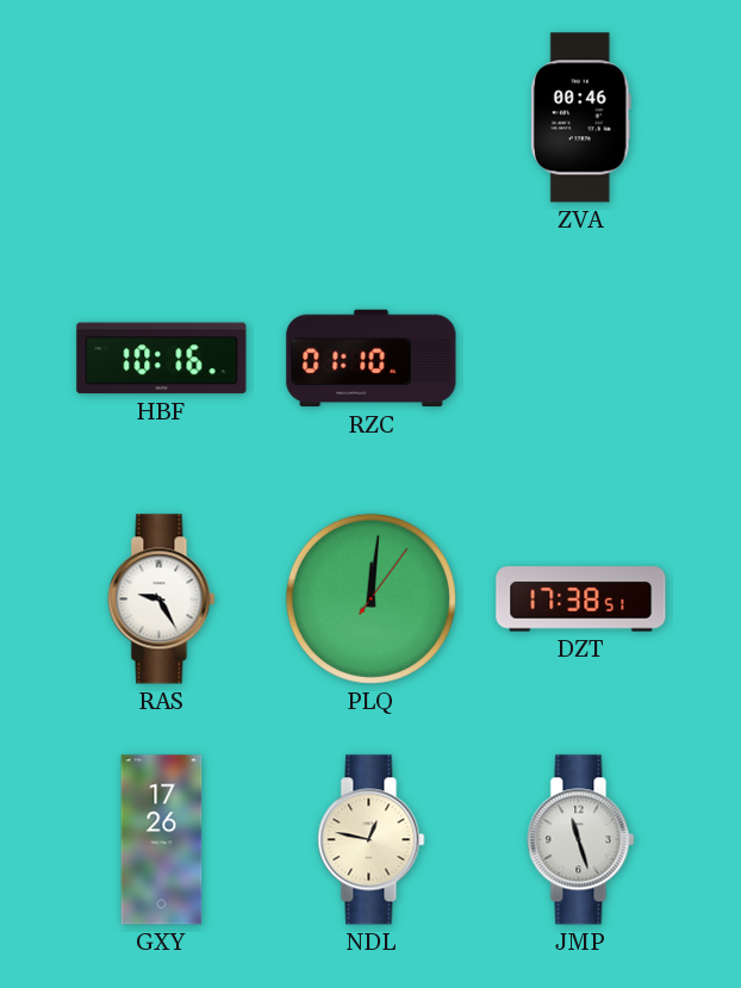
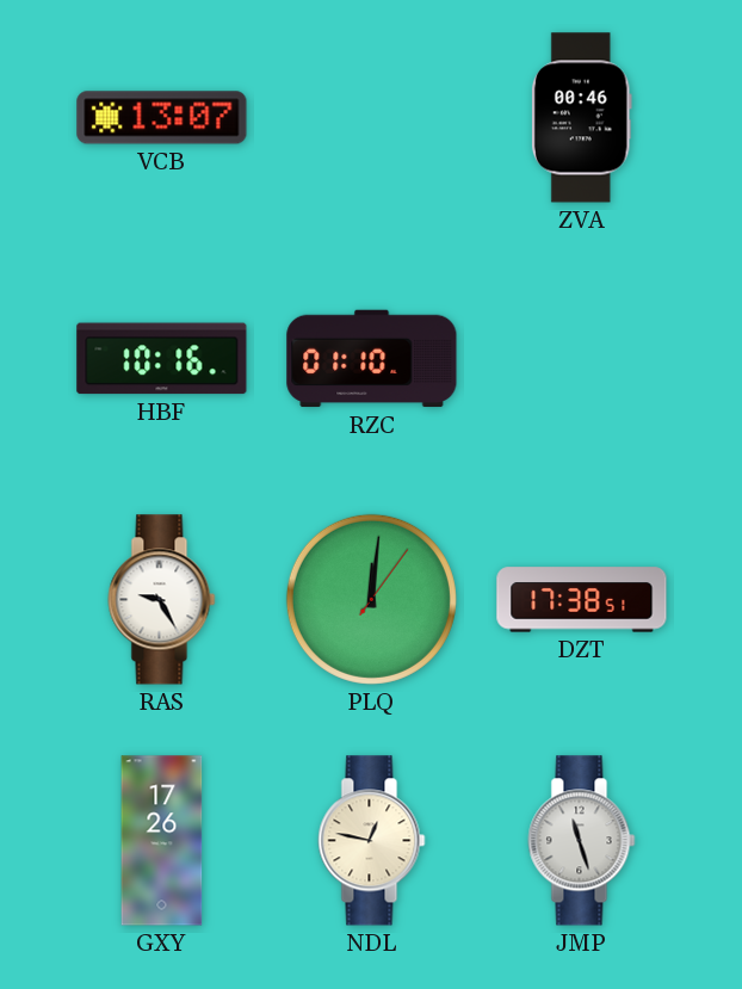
VCB: none -> 13:07 (162, 118)
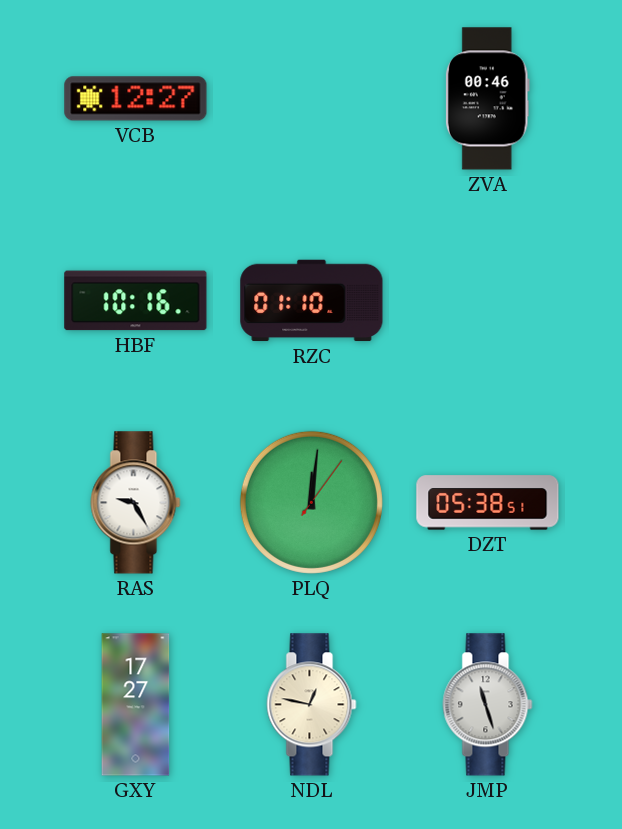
VCB: 13:07 -> 12:27 (136, 99)
DZT: 17:38 -> 05:38 (488, 503)
GXY: 17:26 -> 17:27 (136, 705)
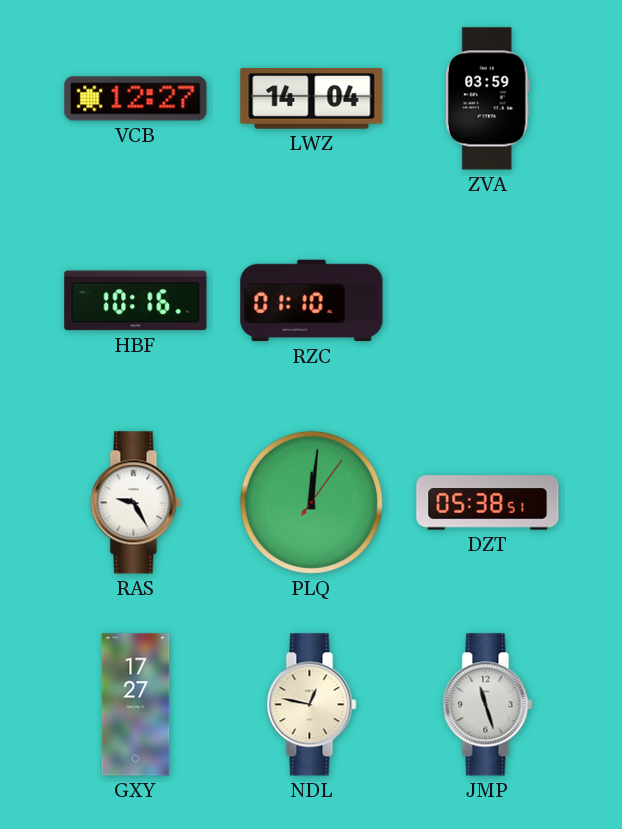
LWZ: none -> 14:04 (312, 99)
ZVA: 00:46 -> 03:59 (487, 99)
